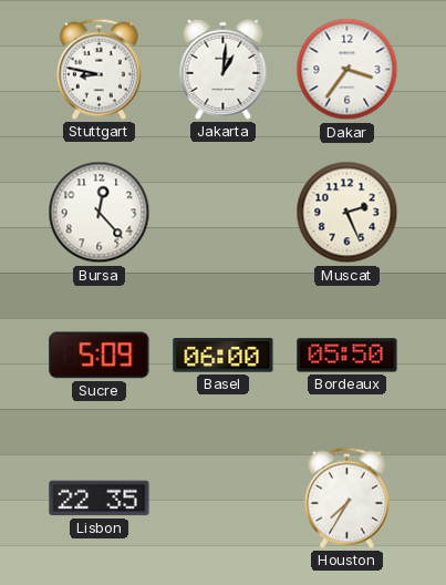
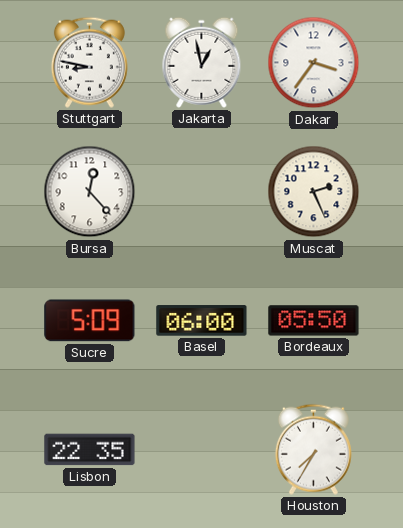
Jakarta: 1:01 -> 12:58 (202, 62)
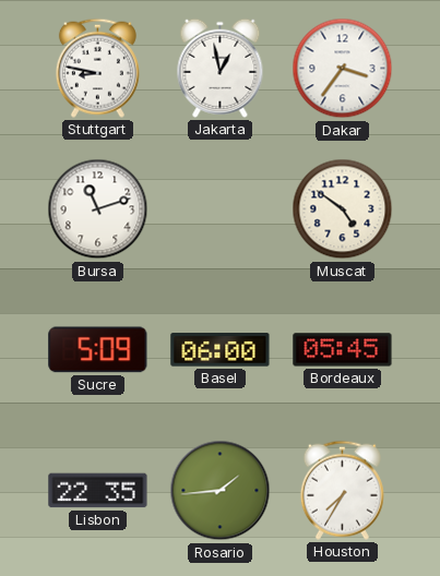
Bursa: 12:23 -> 11:12 (98, 209)
Muscat: 2:26 -> 4:51 (343, 209)
Bordeaux: 05:50 -> 05:45 (343, 350)
Rosario: none -> 1:44 (221, 491)
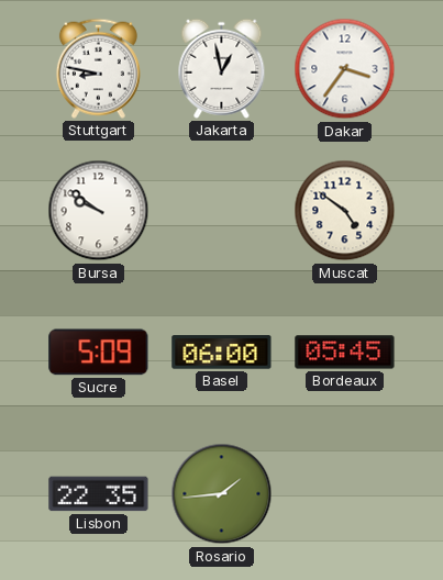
Bursa: 11:12 -> 9:51 (99, 211)
Houston: 7:35 -> none (342, 490)
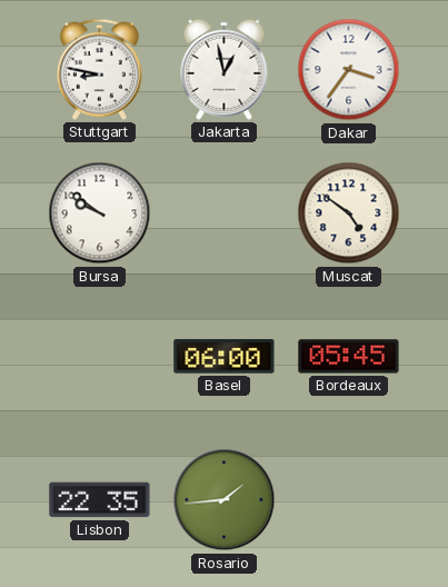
Sucre: 5:09 -> none (99, 353)
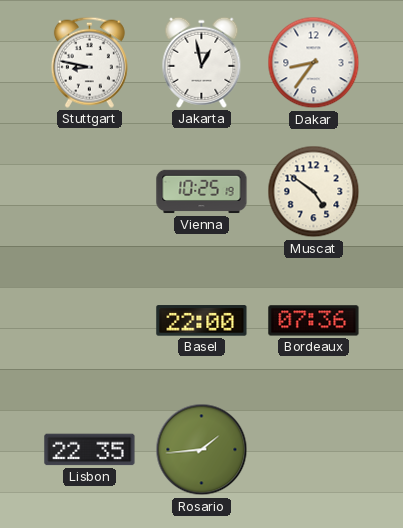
Dakar: 3:36 -> 8:36 (314, 63)
Bursa: 9:51 -> none (100, 213)
Vienna: none -> 10:25 (202, 192)
Basel: 06:00 -> 22:00 (202, 321)
Bordeaux: 05:45 -> 07:36 (314, 321)
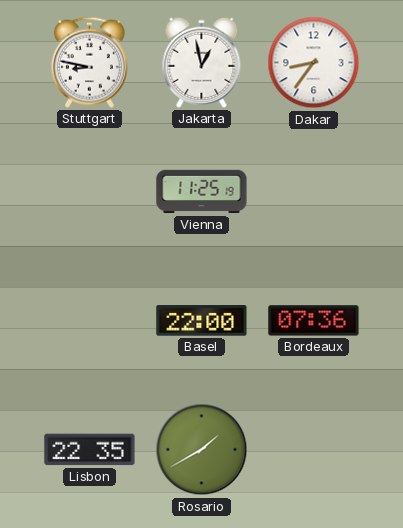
Vienna: 10:25 -> 11:25 (202, 192)
Muscat: 4:51 -> none (314, 192)
Rosario: 1:44 -> 1:40 (202, 450)
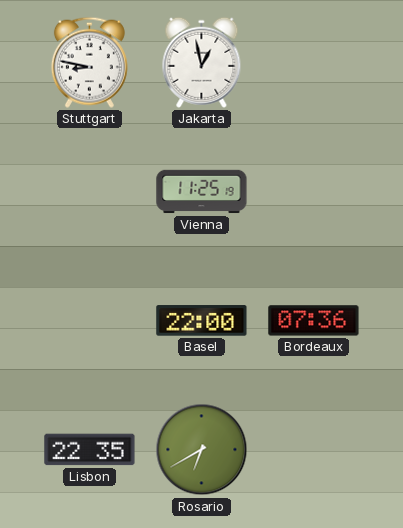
Dakar: 8:36 -> none (314, 63)
Rosario: 1:40 -> 6:40 (202, 450)
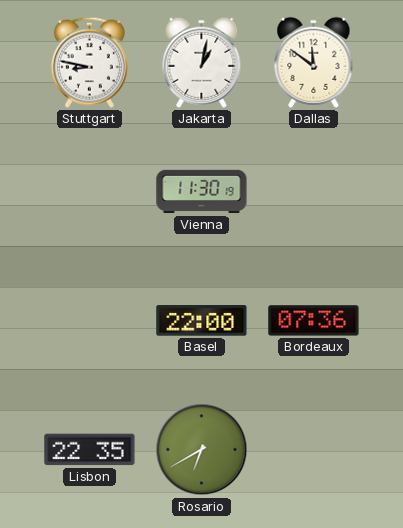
Jakarta: 12:58 -> 1:02 (202, 62)
Dallas: none -> 11:51 (314, 62)
Vienna: 11:25 -> 11:30 (202, 192)
